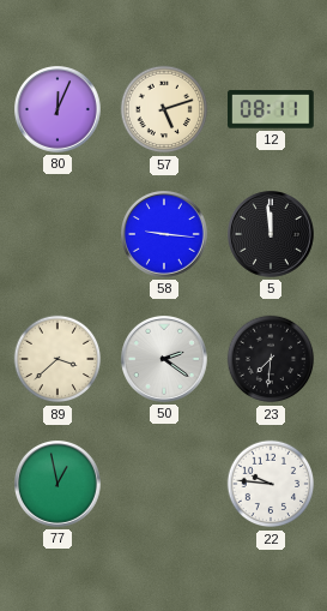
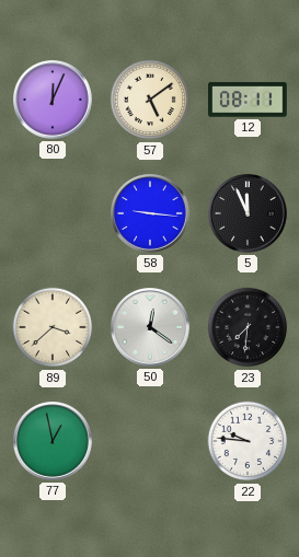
57: 5:12 -> 5:09 (150, 100)
5: 11:59 -> 11:56 (249, 214)
50: 2:21 -> 12:21 (151, 328)
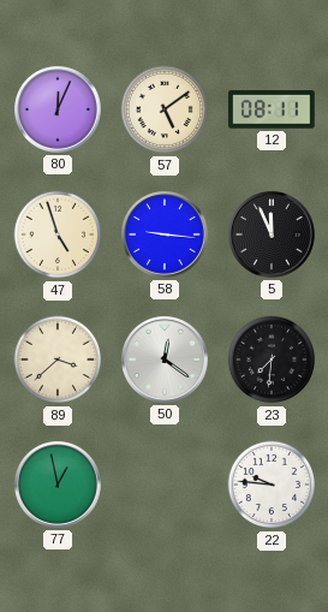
47: none -> 4:57 (58, 234)
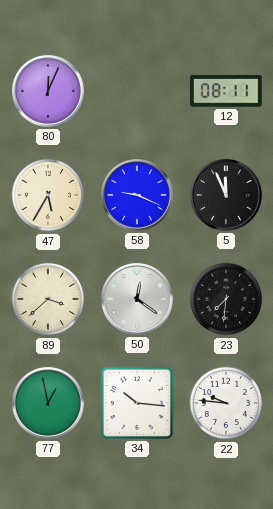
57: 5:09 -> none (165, 109)
47: 4:57 -> 5:35 (48, 195)
58: 9:16 -> 9:19 (138, 196)
34: none -> 10:16 (137, 403)
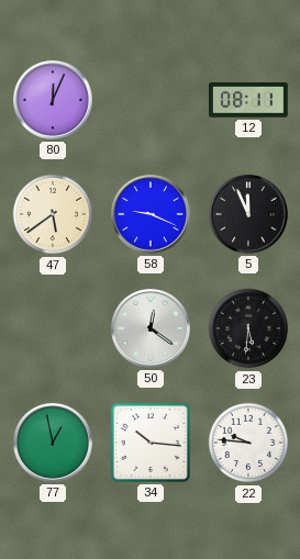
47: 5:35 -> 5:39 (53, 214)
89: 3:38 -> none (48, 299)
23: 7:31 -> 5:31 (248, 328)
